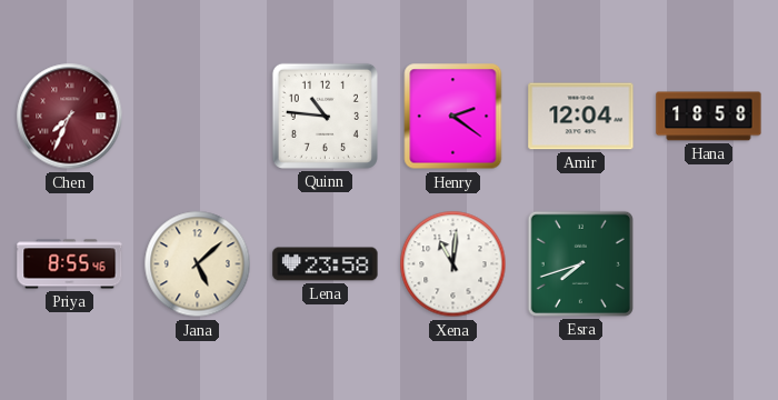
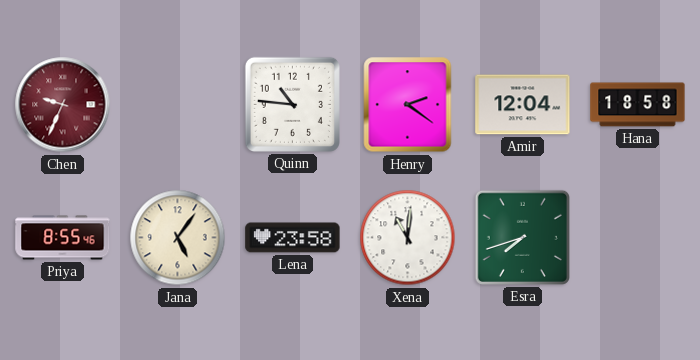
Chen: 7:34 -> 9:34 (63, 105)
Jana: 5:08 -> 5:06 (178, 238)
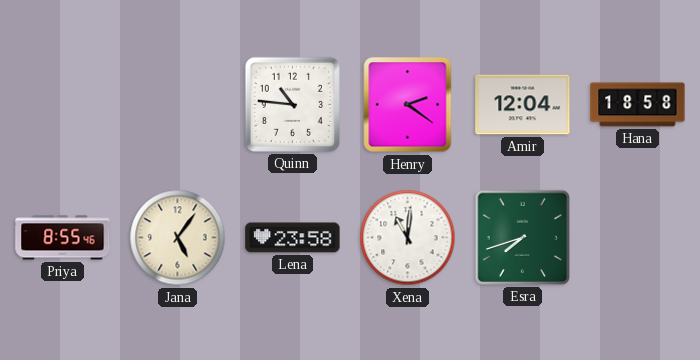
Chen: 9:34 -> none (63, 105)
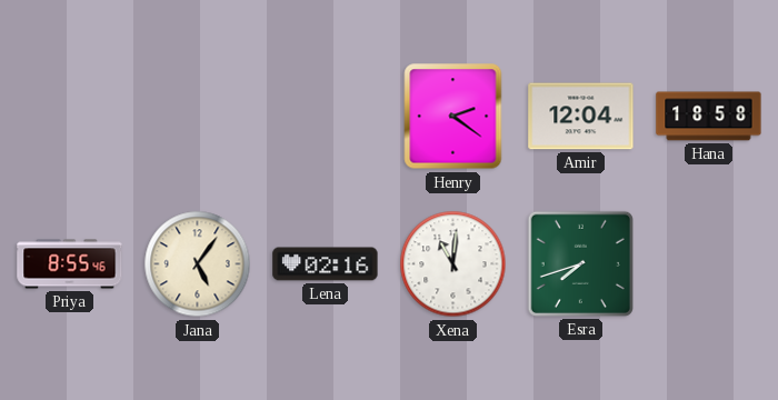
Quinn: 10:46 -> none (292, 104)
Lena: 23:58 -> 02:16 (326, 264)
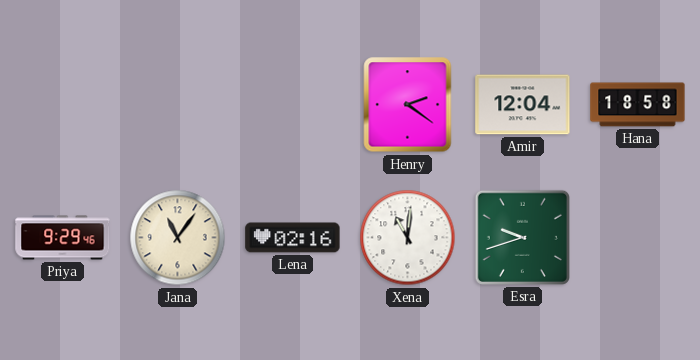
Priya: 8:55 -> 9:29 (63, 238)
Jana: 5:06 -> 11:06 (178, 238)
Esra: 7:42 -> 9:42 (522, 237)
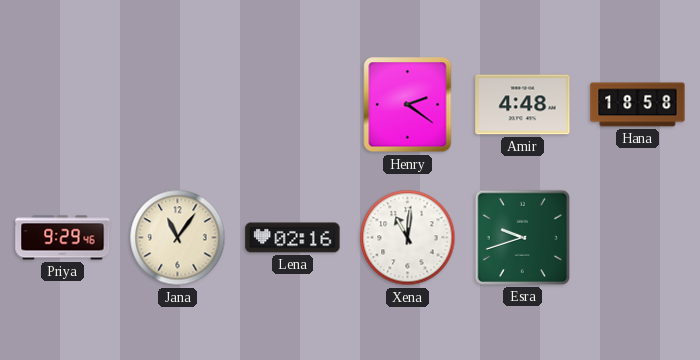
Amir: 12:04 -> 4:48 (523, 105)
